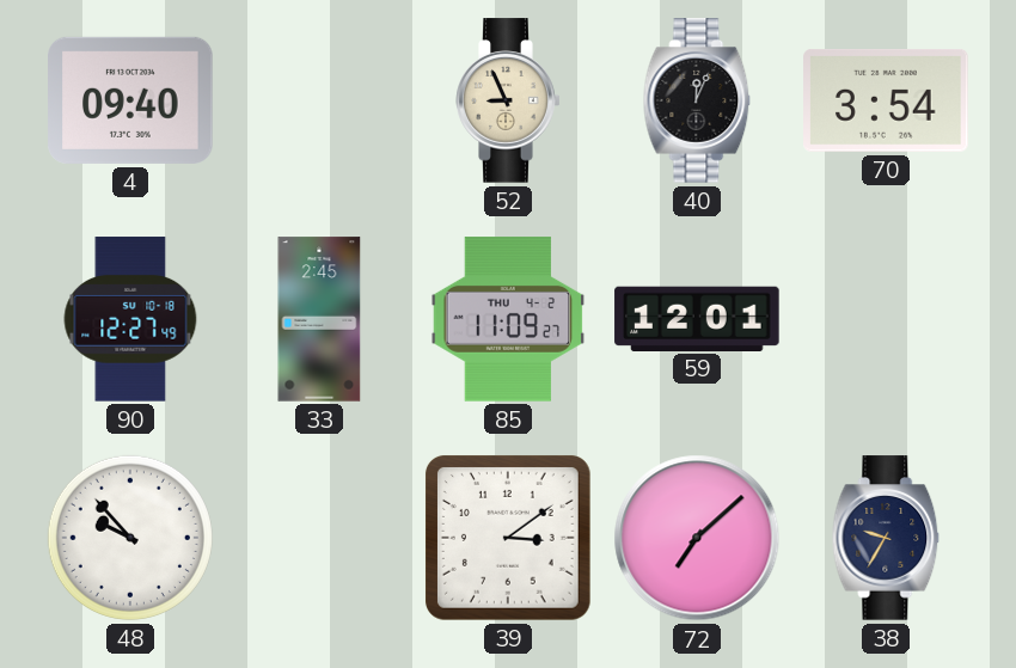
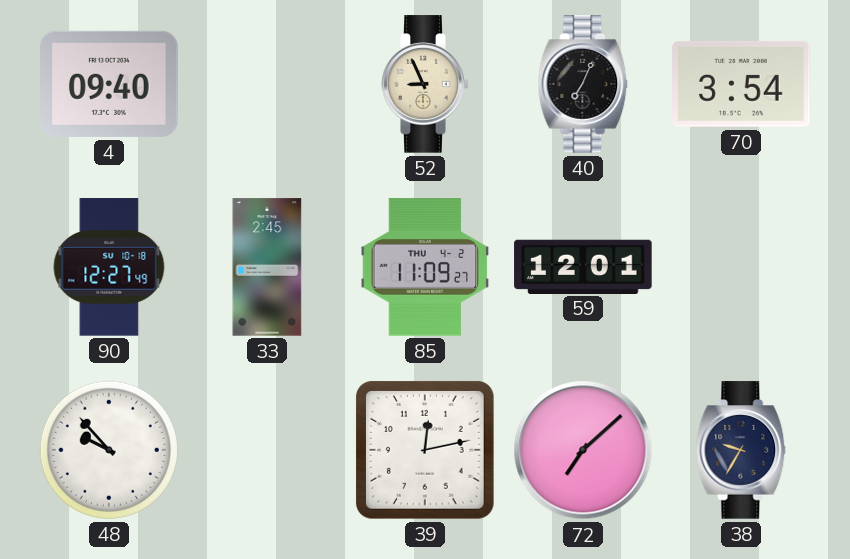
40: 12:04 -> 7:04 (583, 84)
39: 3:09 -> 12:13 (425, 450)
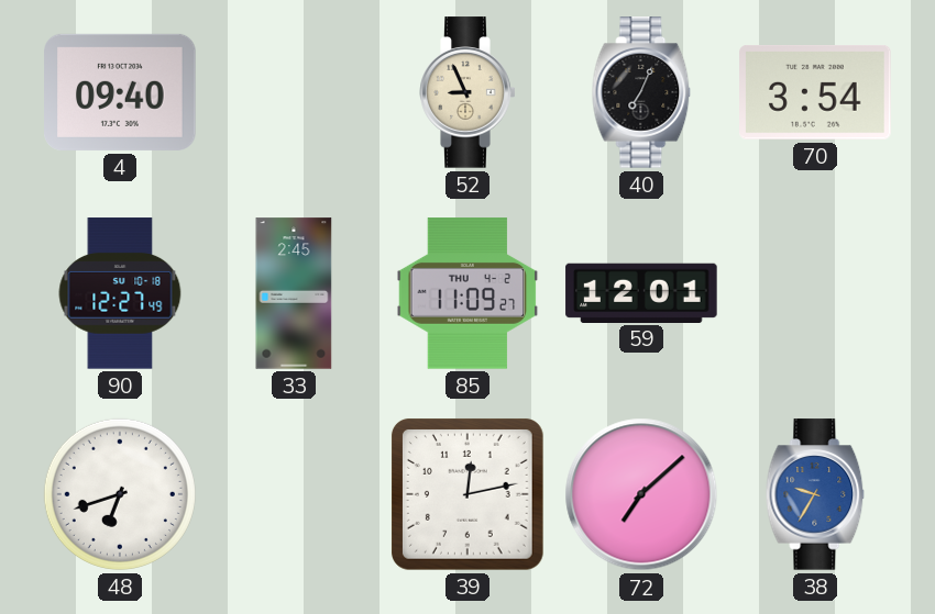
48: 9:53 -> 6:42 (120, 494)
38 dial: navy -> blue (815, 494)
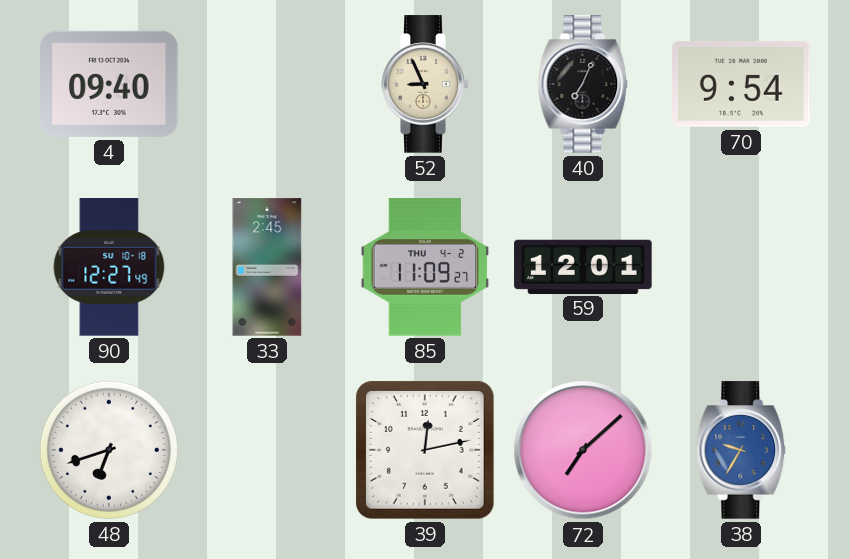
70: 3:54 -> 9:54 (741, 84)
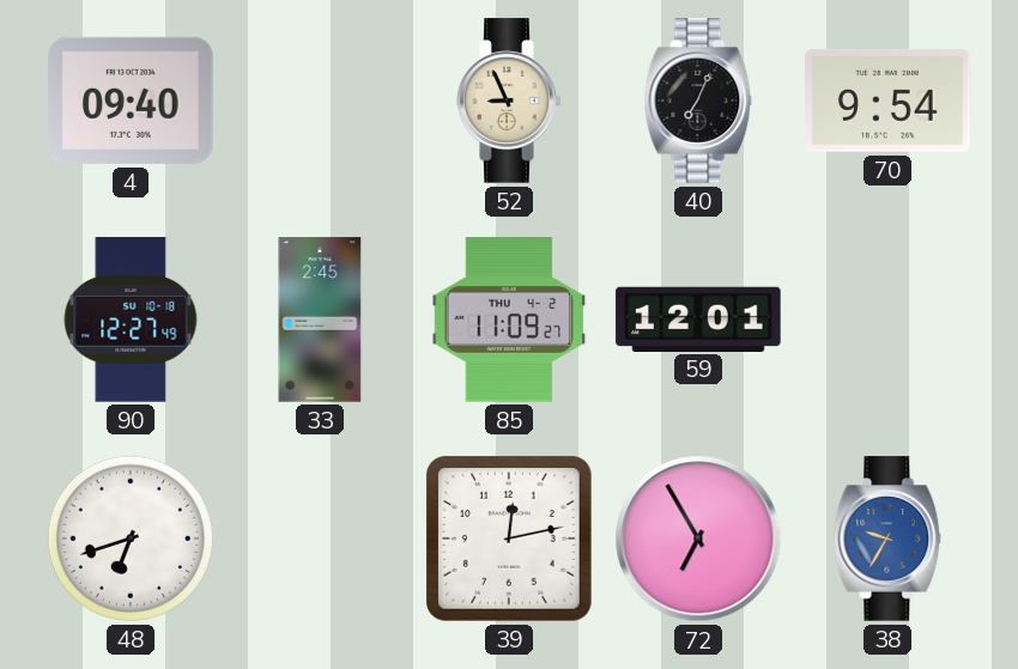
72: 7:08 -> 6:55 (698, 539)
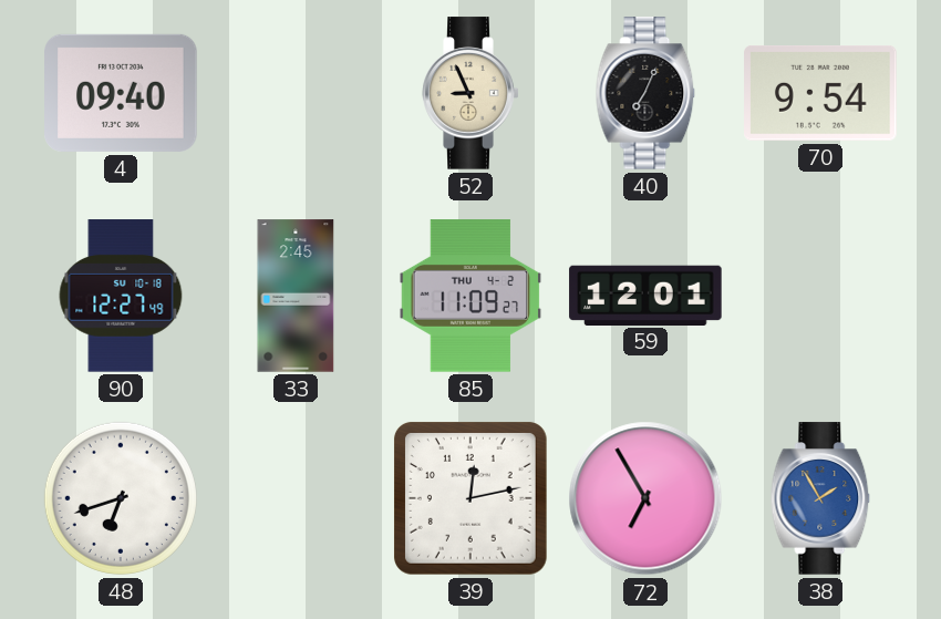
38: 9:35 -> 1:55 (820, 498)
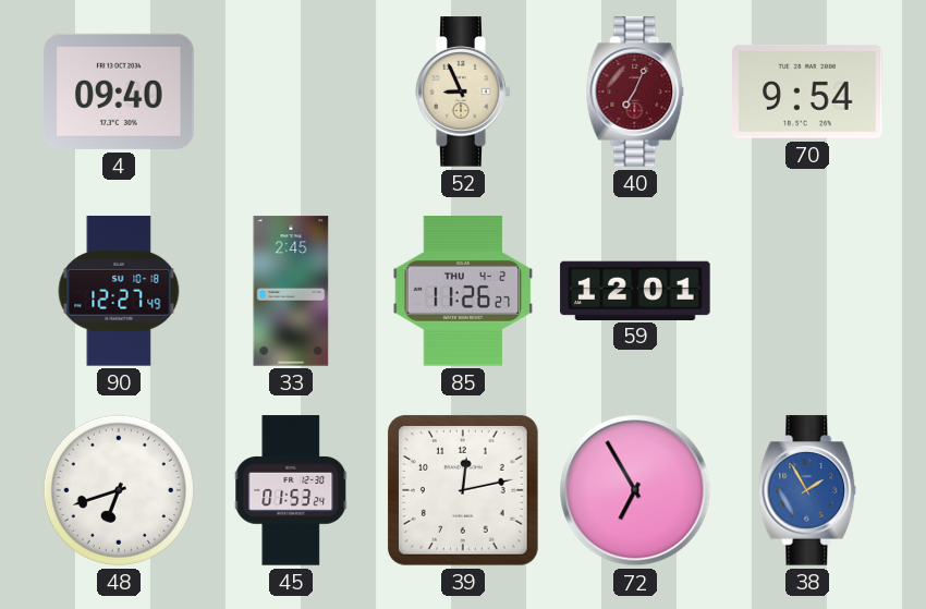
40 dial: black -> burgundy (635, 92)
85: 11:09 -> 11:26 (463, 291)
45: none -> 01:53 (291, 490)
